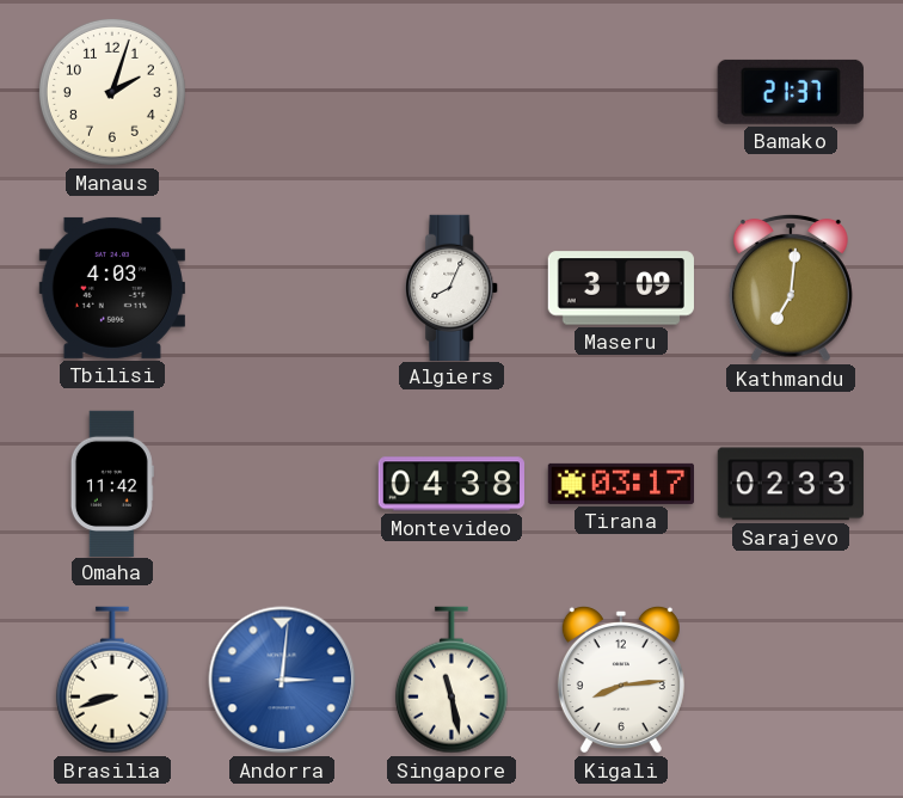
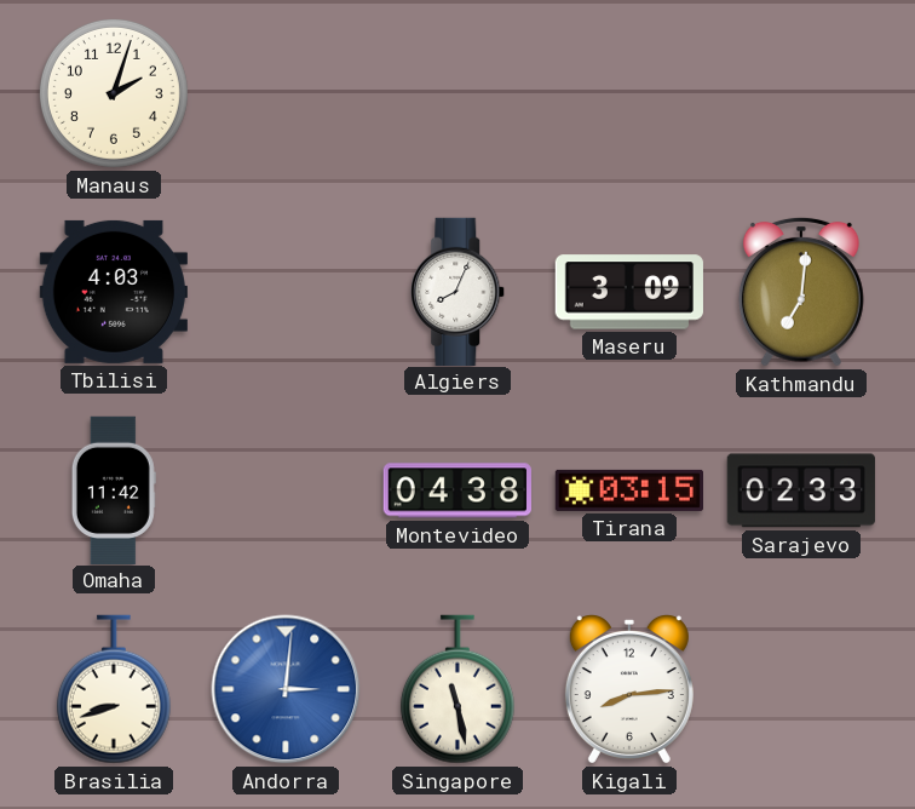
Bamako: 21:37 -> none (791, 92)
Tirana: 03:17 -> 03:15 (628, 490)
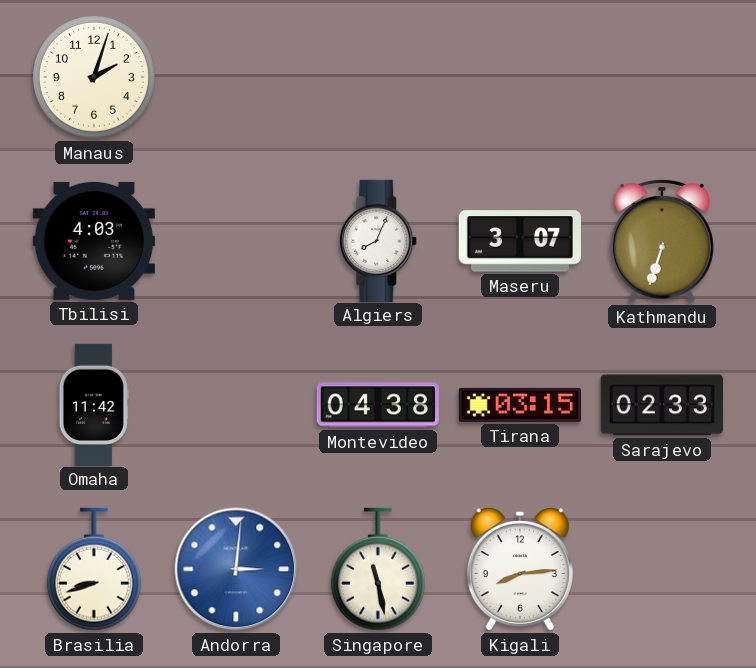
Maseru: 3:09 -> 3:07 (520, 241)
Kathmandu: 7:01 -> 6:33 (662, 241)
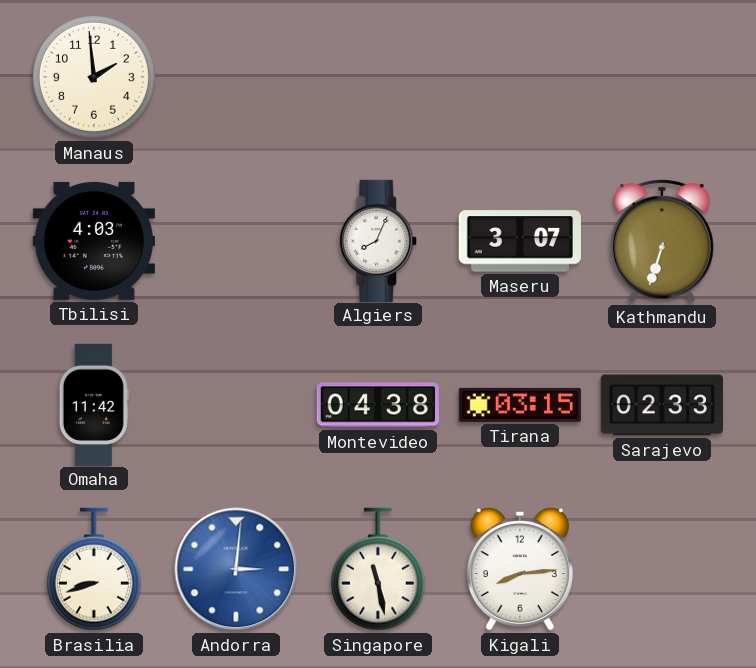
Manaus: 2:03 -> 1:59 (94, 77)
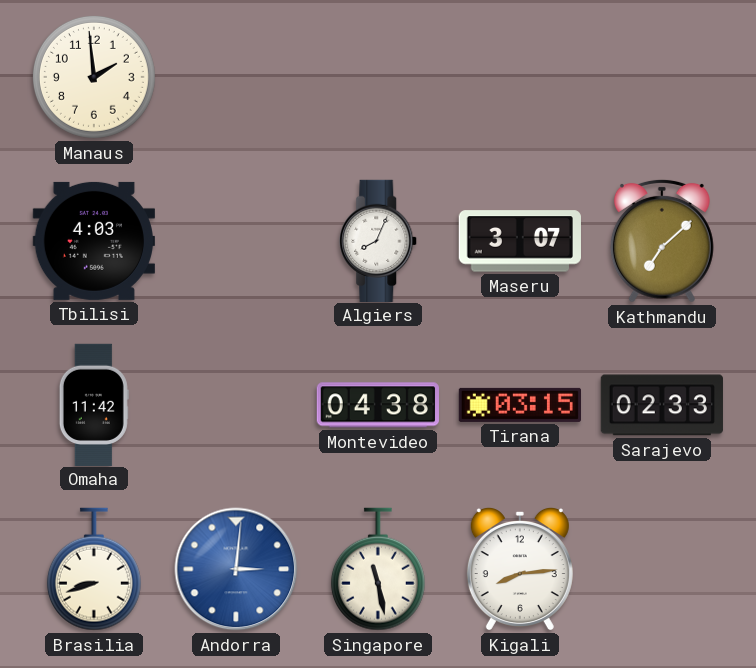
Kathmandu: 6:33 -> 7:08 (662, 241)
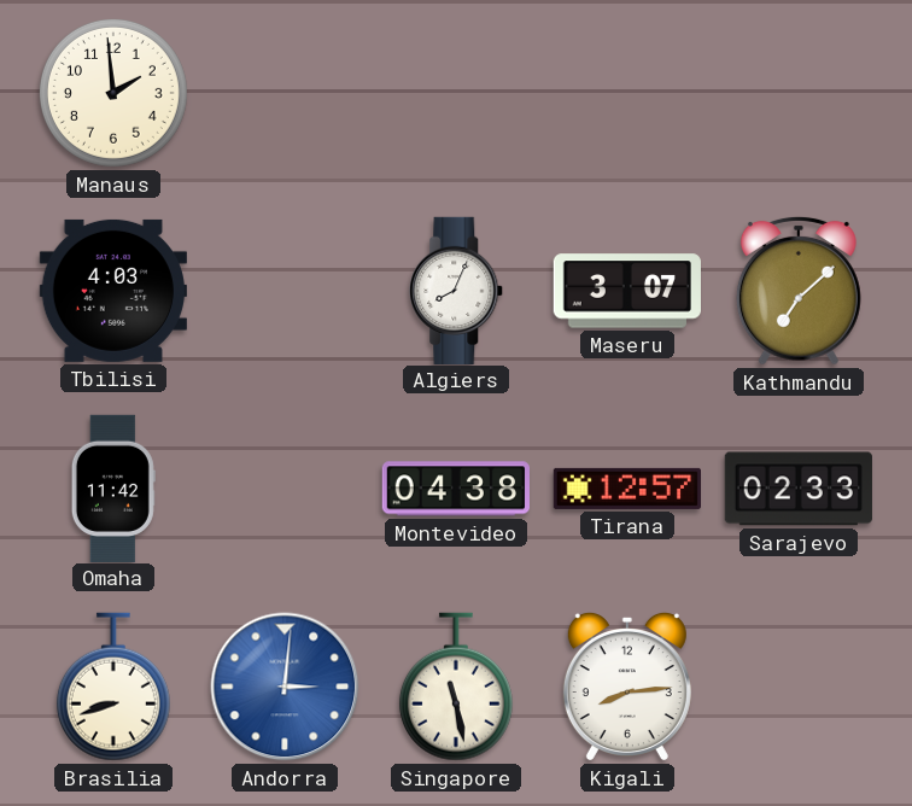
Tirana: 03:15 -> 12:57 (626, 489)
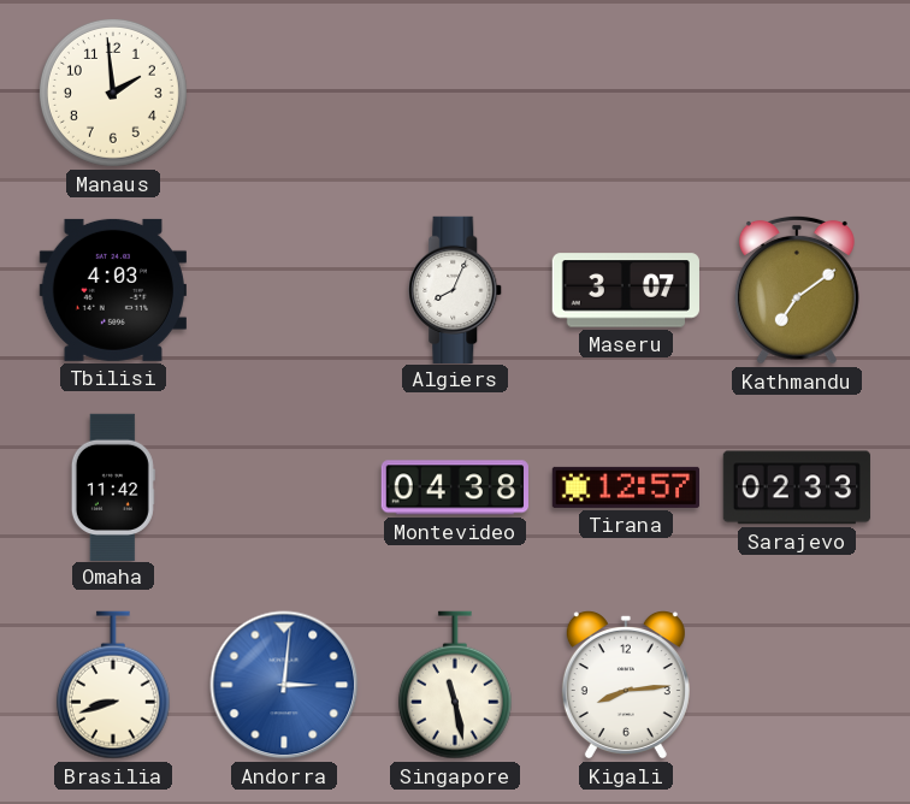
Kathmandu: 7:08 -> 7:09 (797, 290)
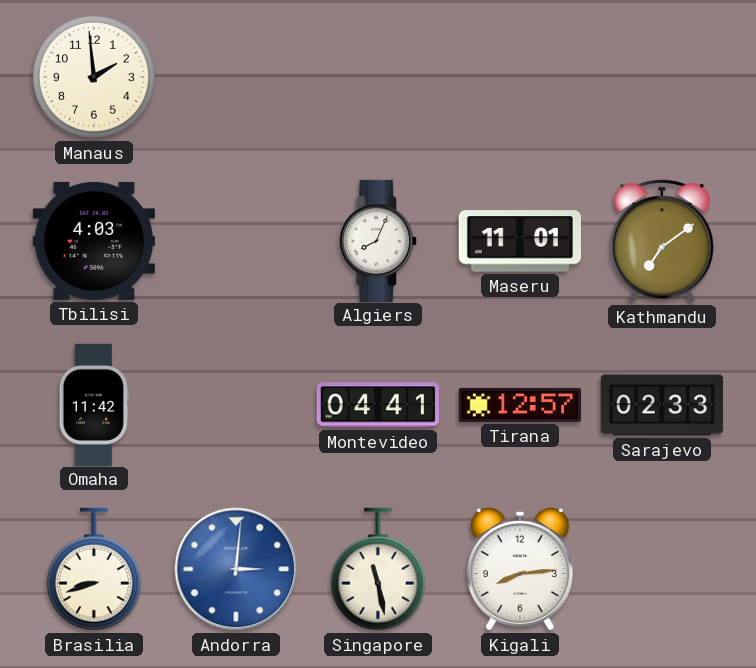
Maseru: 3:07 -> 11:01 (520, 241)
Montevideo: 04:38 -> 04:41 (378, 405)
